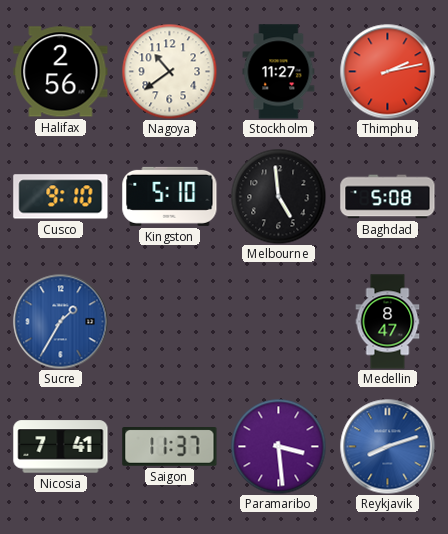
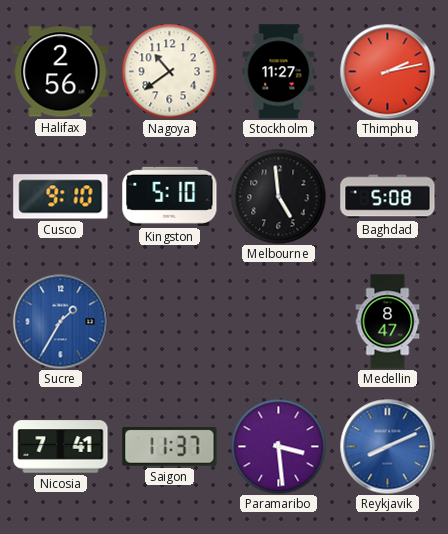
Reykjavik: 8:12 -> 8:11 (387, 446)
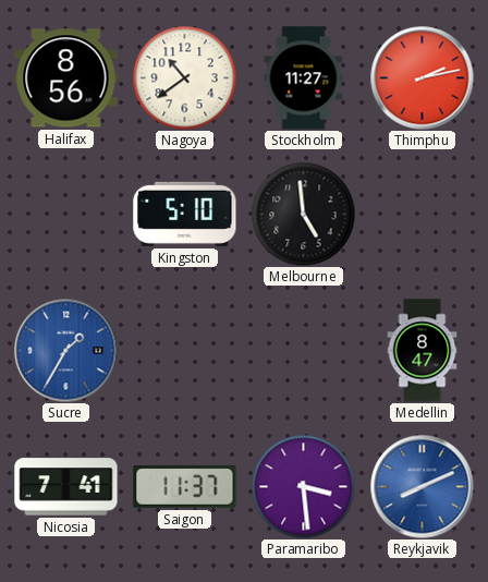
Halifax: 2:56 -> 8:56 (66, 78)
Cusco: 9:10 -> none (61, 197)
Baghdad: 5:08 -> none (388, 197)
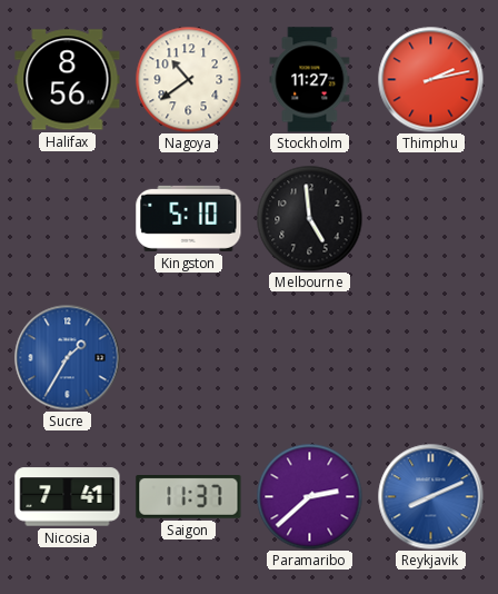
Medellin: 8:47 -> none (423, 351)
Paramaribo: 3:29 -> 2:38 (309, 496)
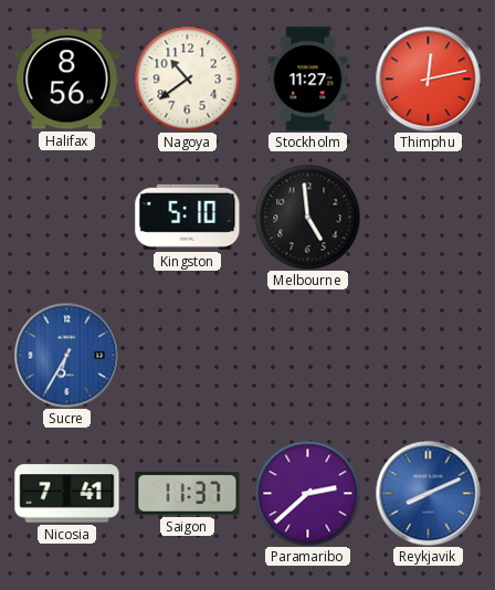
Thimphu: 2:13 -> 12:13 (428, 78)
Sucre: 1:35 -> 6:35 (66, 355)
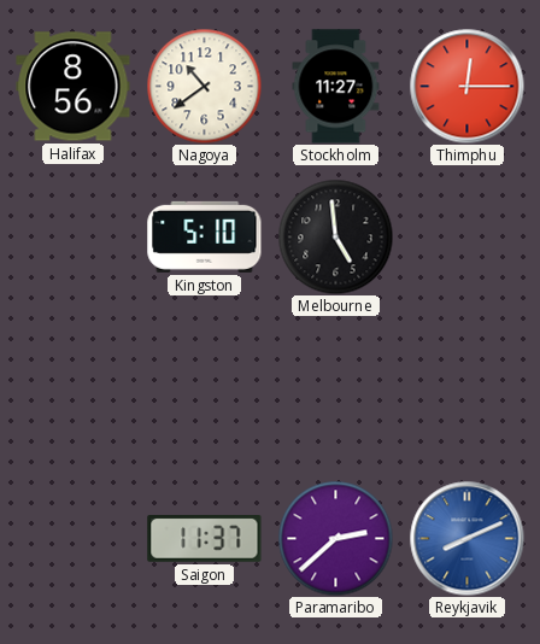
Thimphu: 12:13 -> 12:15 (466, 86)
Sucre: 6:35 -> none (66, 355)
Nicosia: 7:41 -> none (67, 494)
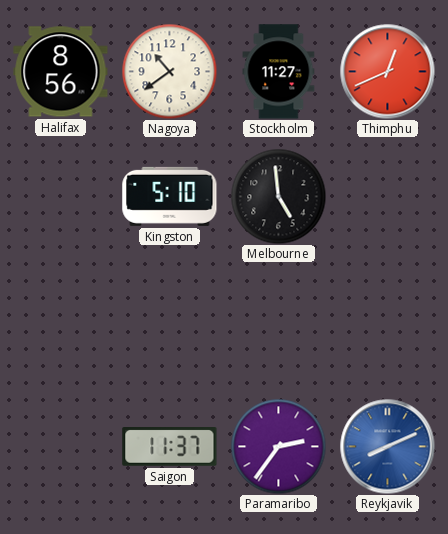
Thimphu: 12:15 -> 12:41 (387, 71)
Paramaribo: 2:38 -> 2:36 (278, 446)
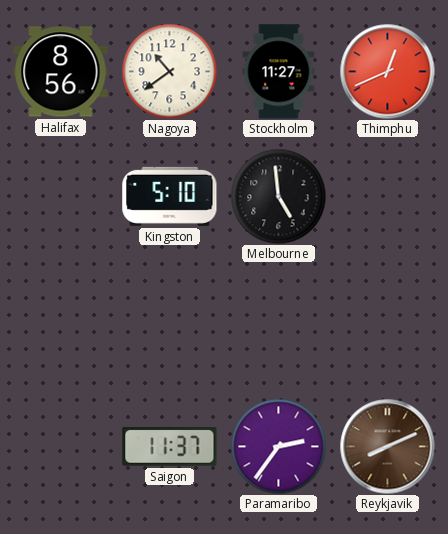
Reykjavik dial: blue -> brown (387, 446)
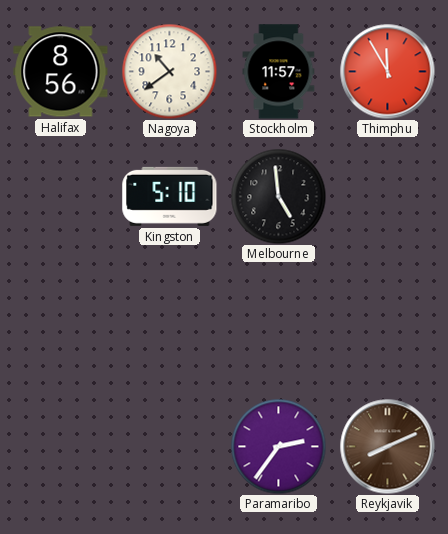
Stockholm: 11:27 -> 11:57 (279, 72)
Thimphu: 12:41 -> 11:55 (387, 71)
Saigon: 11:37 -> none (170, 447)
